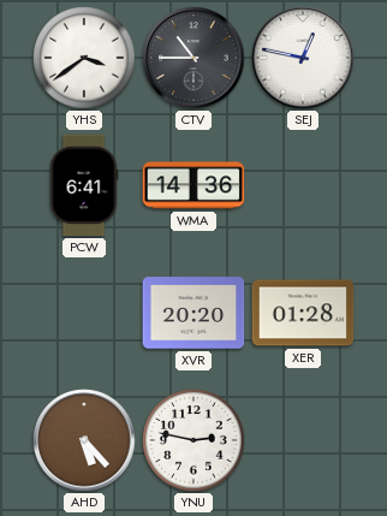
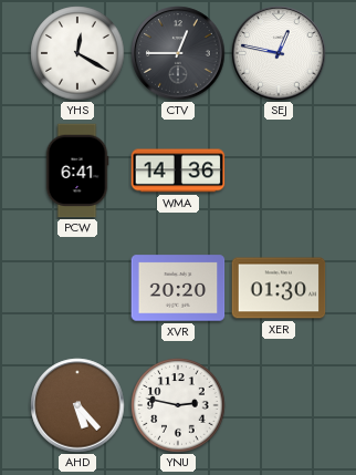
YHS: 3:39 -> 12:20 (77, 53)
CTV: 10:45 -> 12:45 (178, 53)
XER: 01:28 -> 01:30 (279, 288)
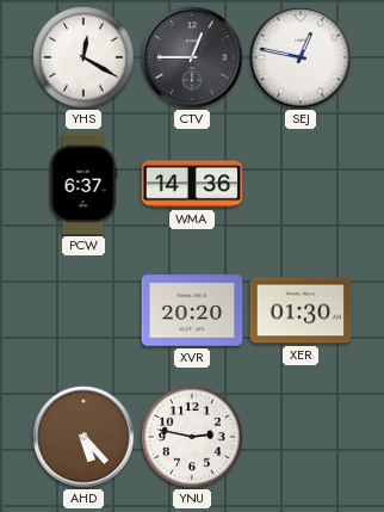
PCW: 6:41 -> 6:37 (83, 184)
